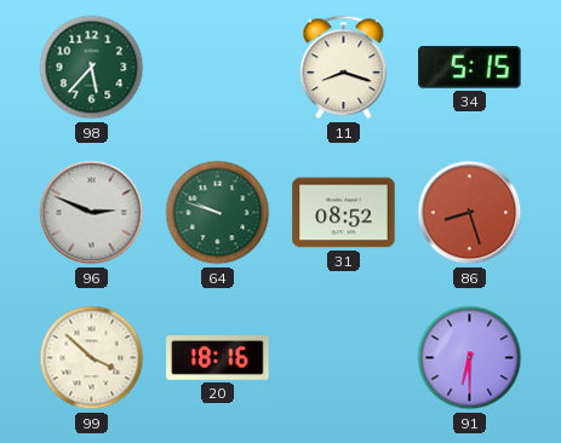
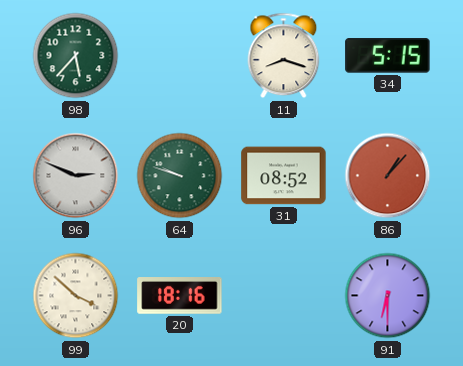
86: 8:27 -> 1:07 (388, 176)
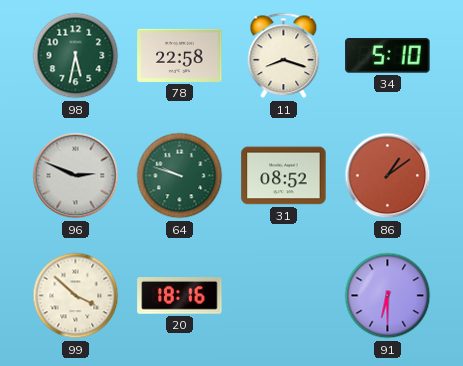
98: 5:37 -> 5:32 (76, 56)
78: none -> 22:58 (180, 55)
34: 5:15 -> 5:10 (388, 56)
86: 1:07 -> 1:09 (388, 176)
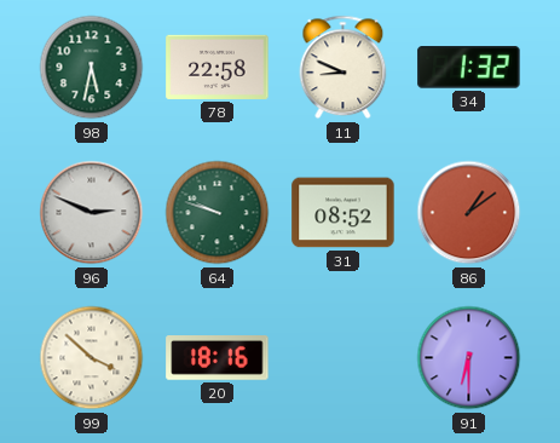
11: 8:18 -> 8:49 (343, 68)
34: 5:10 -> 1:32 (469, 68)
